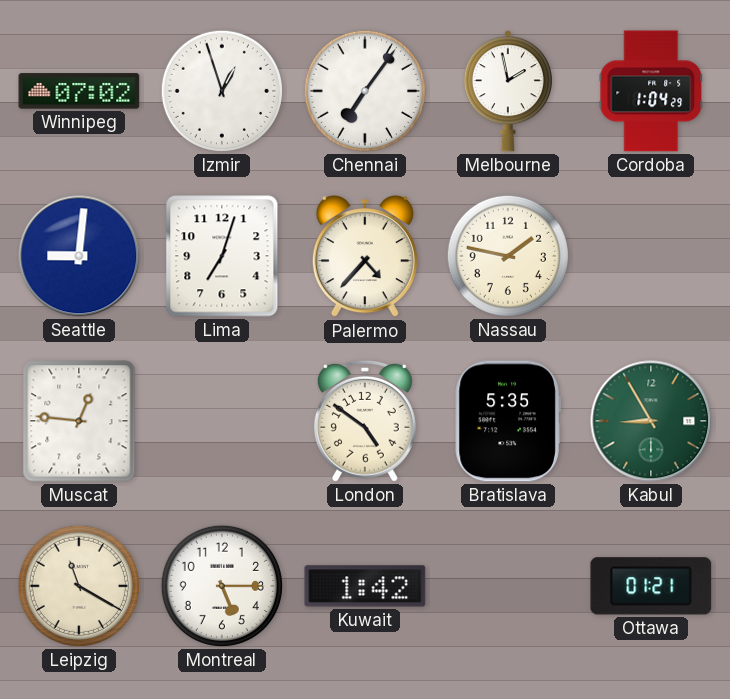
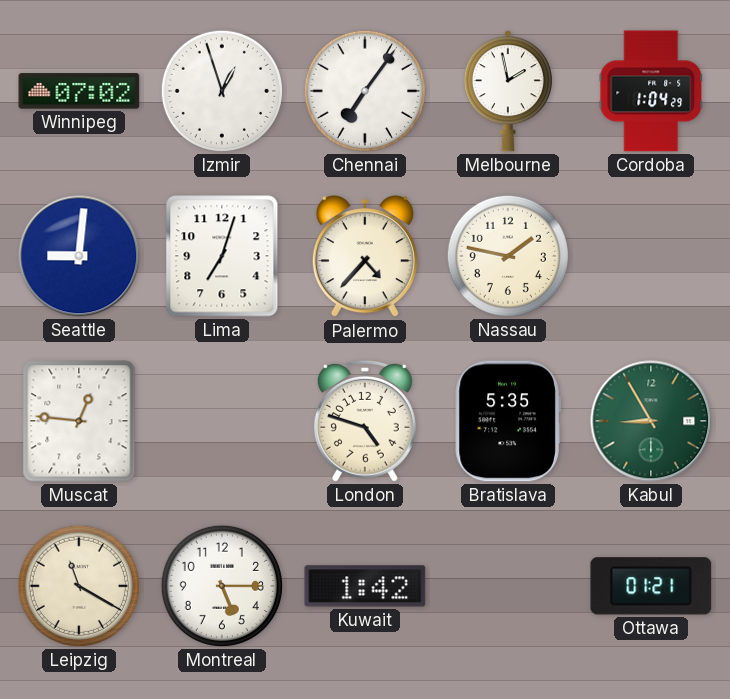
London: 4:51 -> 4:48 (365, 421)
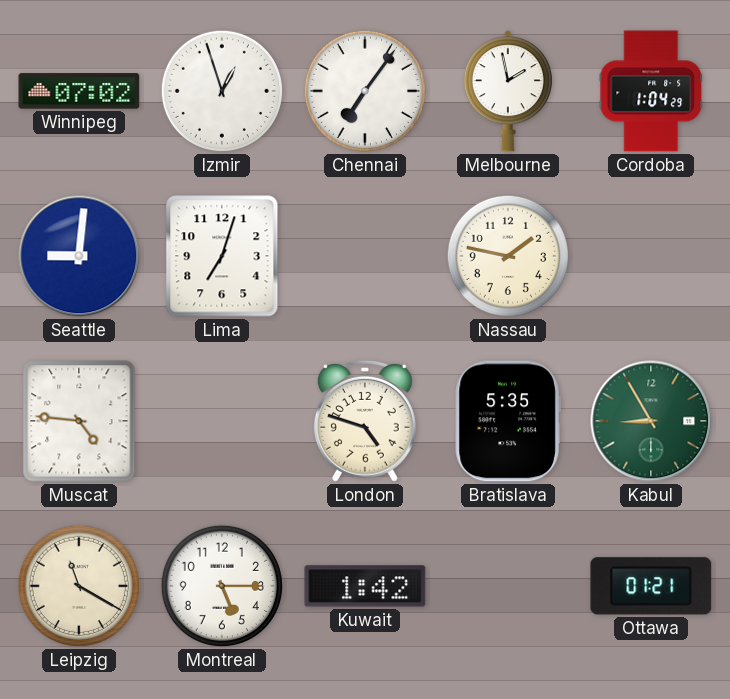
Palermo: 4:37 -> none (365, 257)
Muscat: 12:46 -> 4:46 (79, 421)
